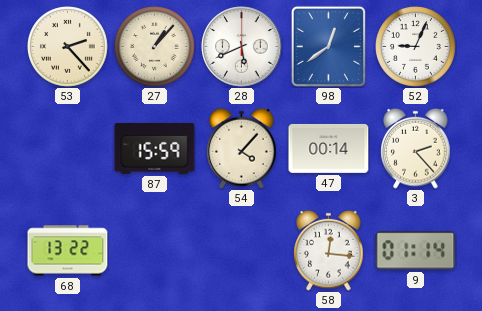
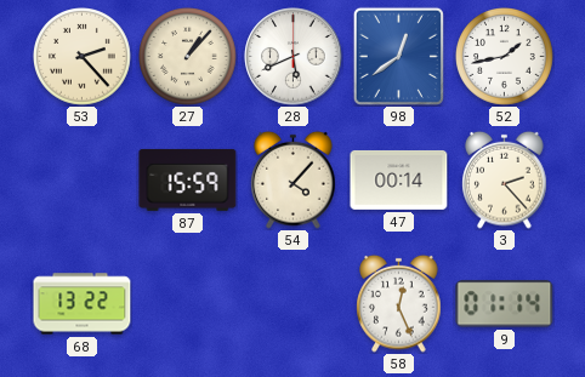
52: 9:04 -> 1:43 (505, 57)
58: 12:16 -> 12:26 (399, 303)
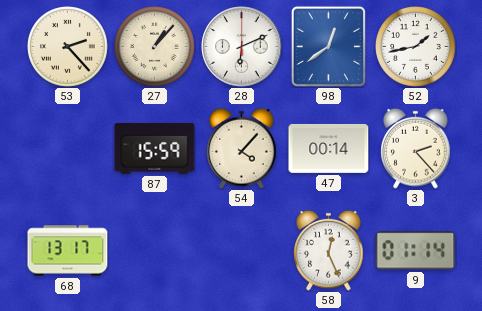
28: 5:41 -> 6:11 (242, 47)
68: 13:22 -> 13:17 (68, 251)
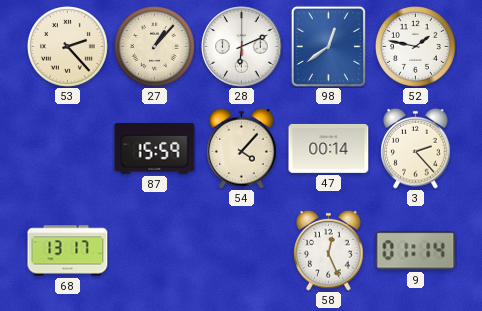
52: 1:43 -> 1:47 (416, 47)
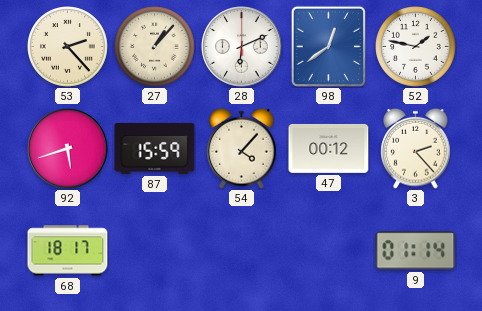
92: none -> 5:42 (68, 149)
47: 00:14 -> 00:12 (329, 148)
68: 13:17 -> 18:17 (68, 251)
58: 12:26 -> none (329, 250)
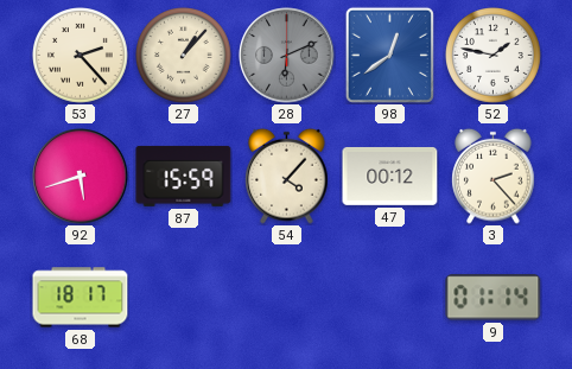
28 dial: white -> grey (287, 56)
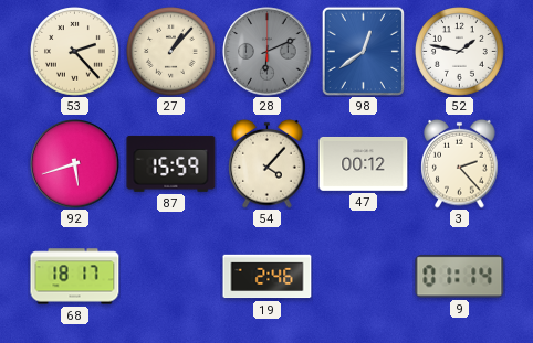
19: none -> 2:46 (268, 277)
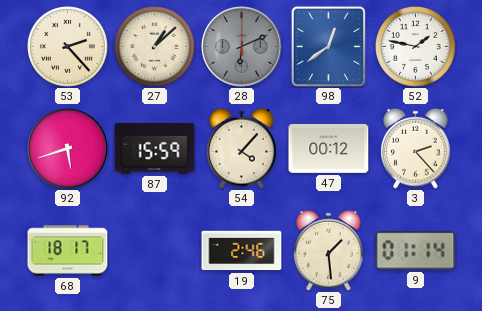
27: 1:07 -> 1:08 (155, 47)
75: none -> 1:29 (329, 250)
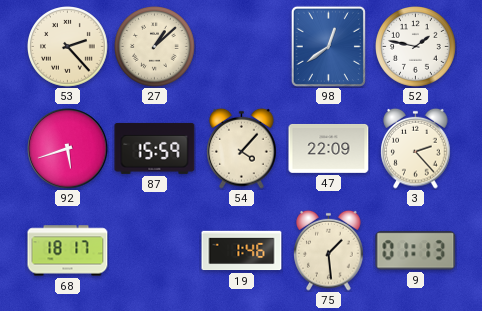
28: 6:11 -> none (242, 47)
47: 00:12 -> 22:09 (329, 148)
19: 2:46 -> 1:46 (242, 251)
9: 01:14 -> 01:13 (416, 251)
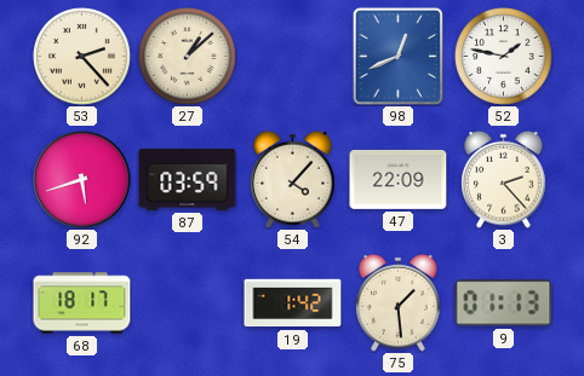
98: 12:39 -> 12:41 (397, 56)
87: 15:59 -> 03:59 (188, 179)
19: 1:46 -> 1:42 (293, 303)
